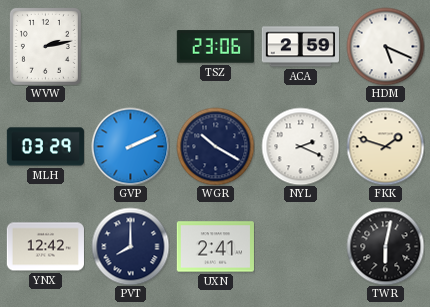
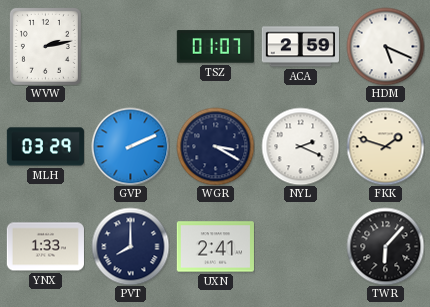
TSZ: 23:06 -> 01:07 (215, 47)
WGR: 10:20 -> 3:20 (215, 146)
YNX: 12:42 -> 1:33 (45, 247)
TWR: 6:02 -> 6:07 (385, 246)
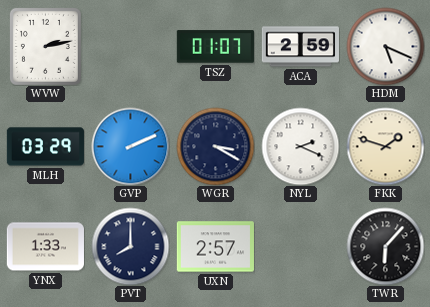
UXN: 2:41 -> 2:57 (215, 247)
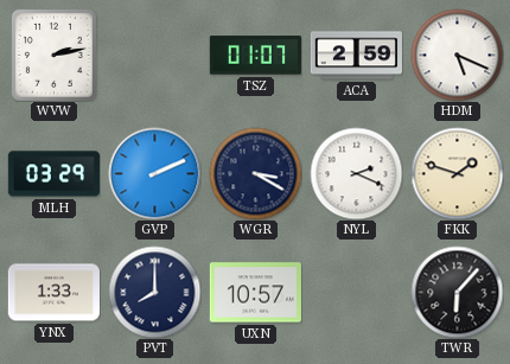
UXN: 2:57 -> 10:57 (255, 293)
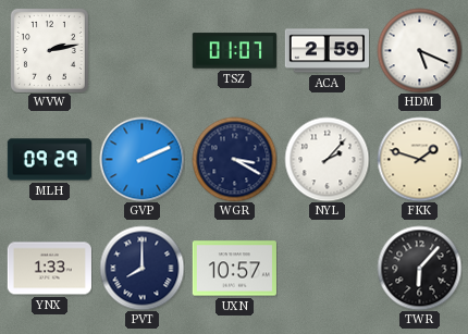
MLH: 03:29 -> 09:29 (49, 160)
NYL: 2:19 -> 2:07 (327, 159)
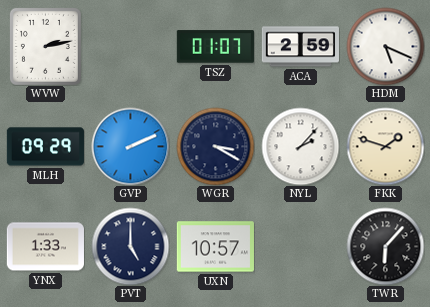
PVT: 8:00 -> 5:00 (130, 246)
